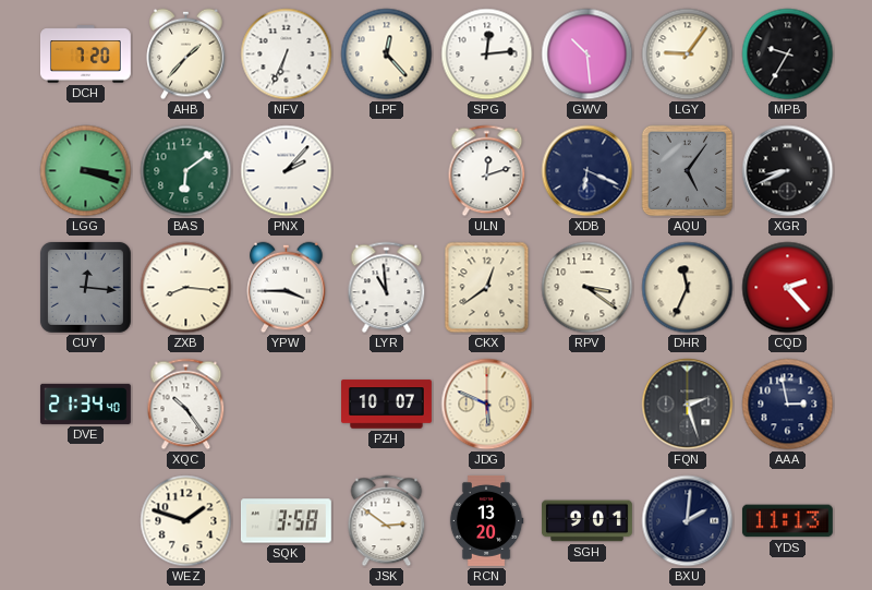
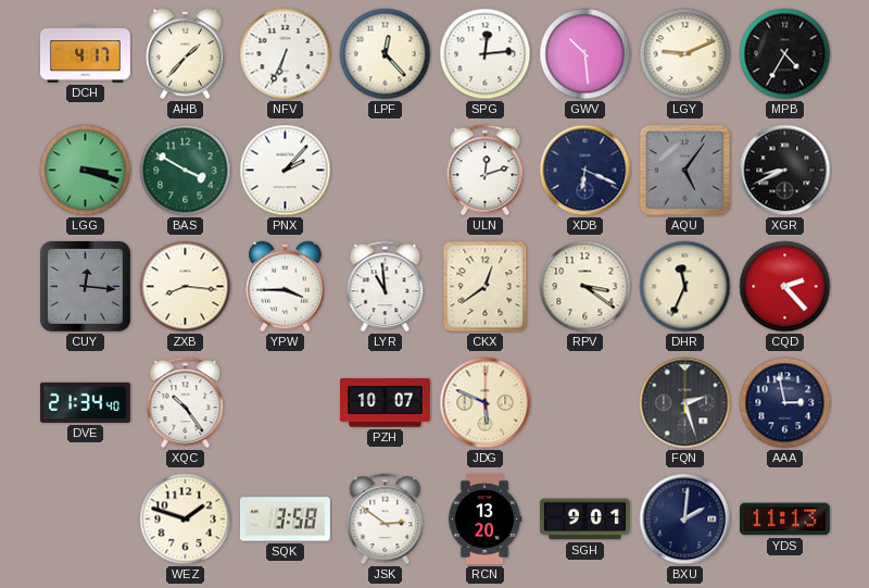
DCH: 7:20 -> 4:17 (85, 54)
LGY: 9:06 -> 9:11 (685, 54)
MPB: 9:35 -> 4:35 (785, 54)
BAS: 6:09 -> 3:50 (186, 171)
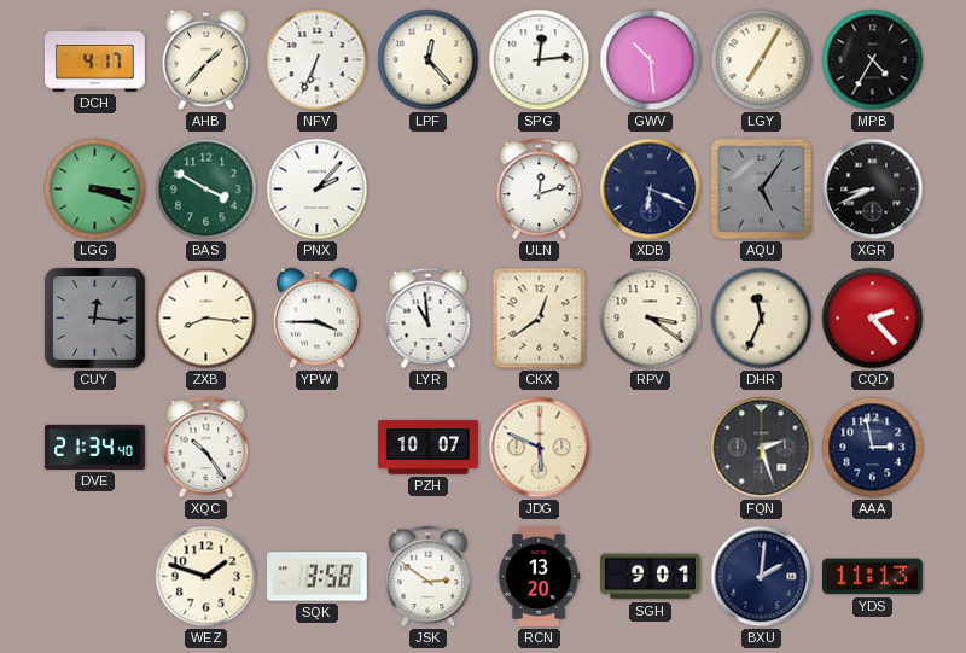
LGY: 9:11 -> 7:05 (762, 60)
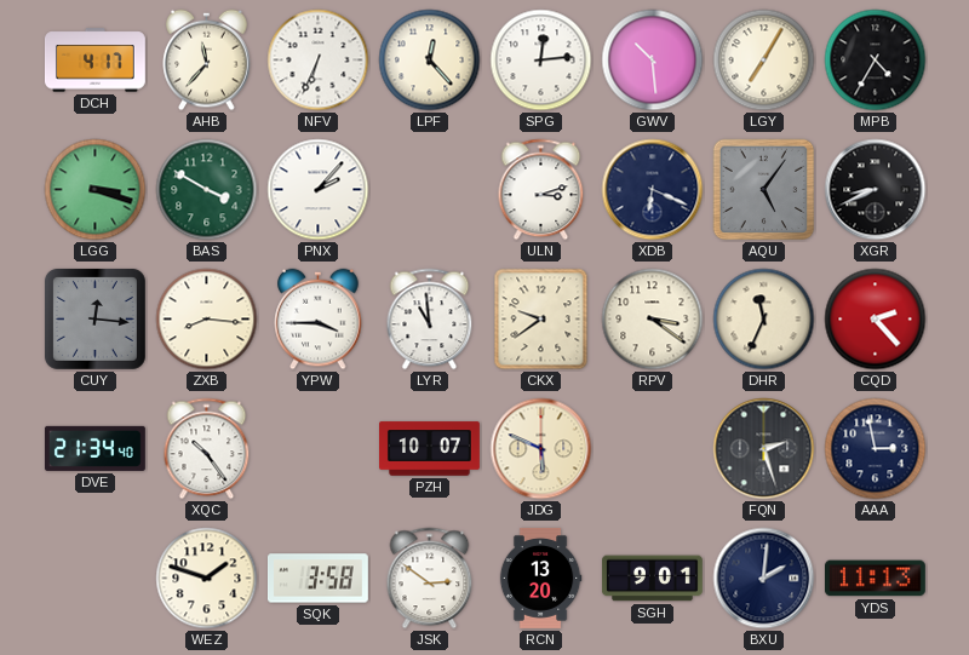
AHB: 1:37 -> 11:37 (207, 61)
ULN: 12:12 -> 3:12 (541, 190)
CKX: 12:39 -> 9:39 (541, 320)
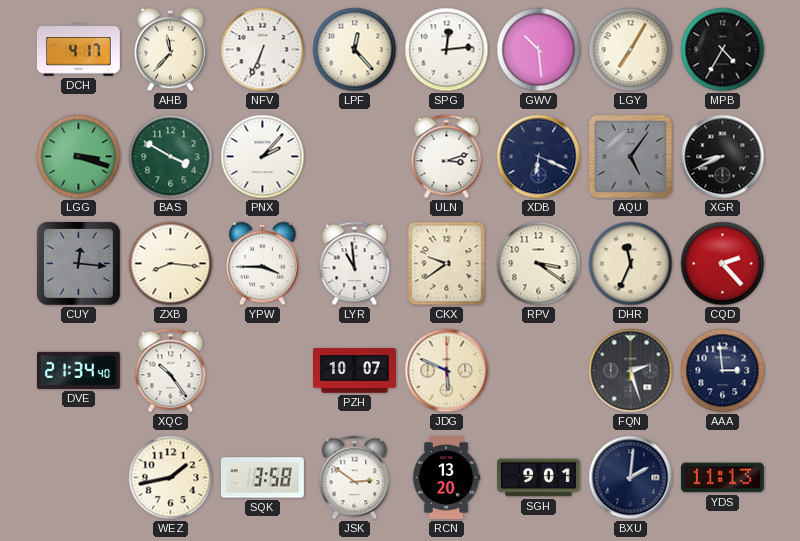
AAA: 2:58 -> 2:59 (723, 371)
WEZ: 1:48 -> 1:43 (171, 478)
